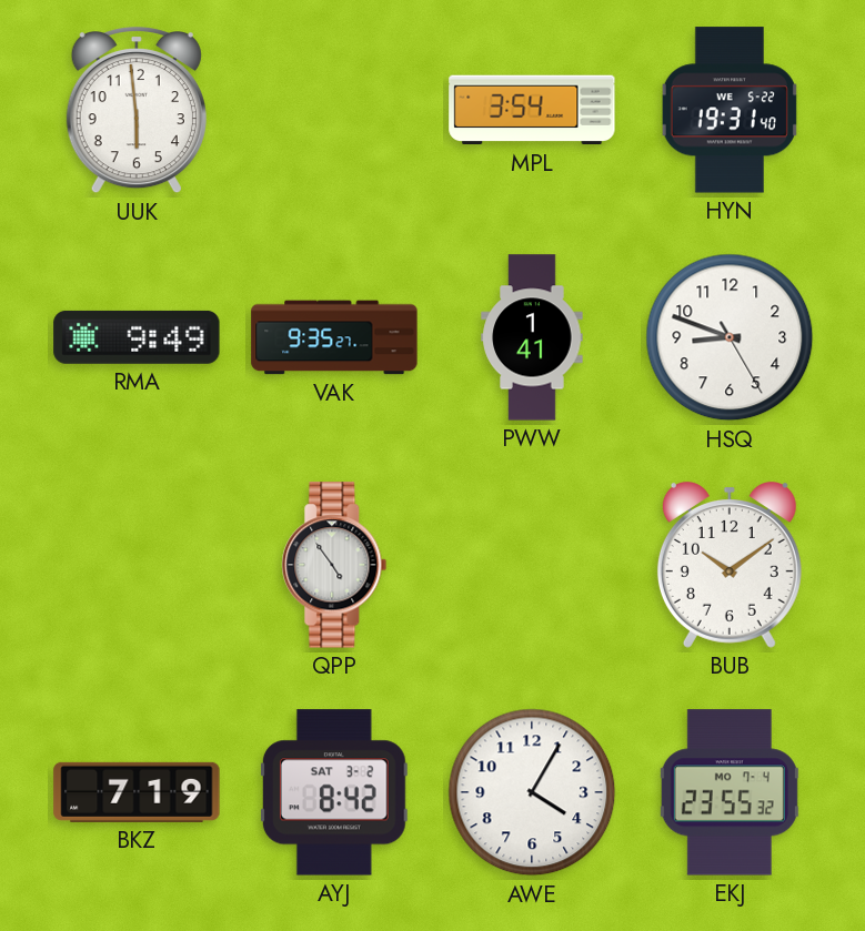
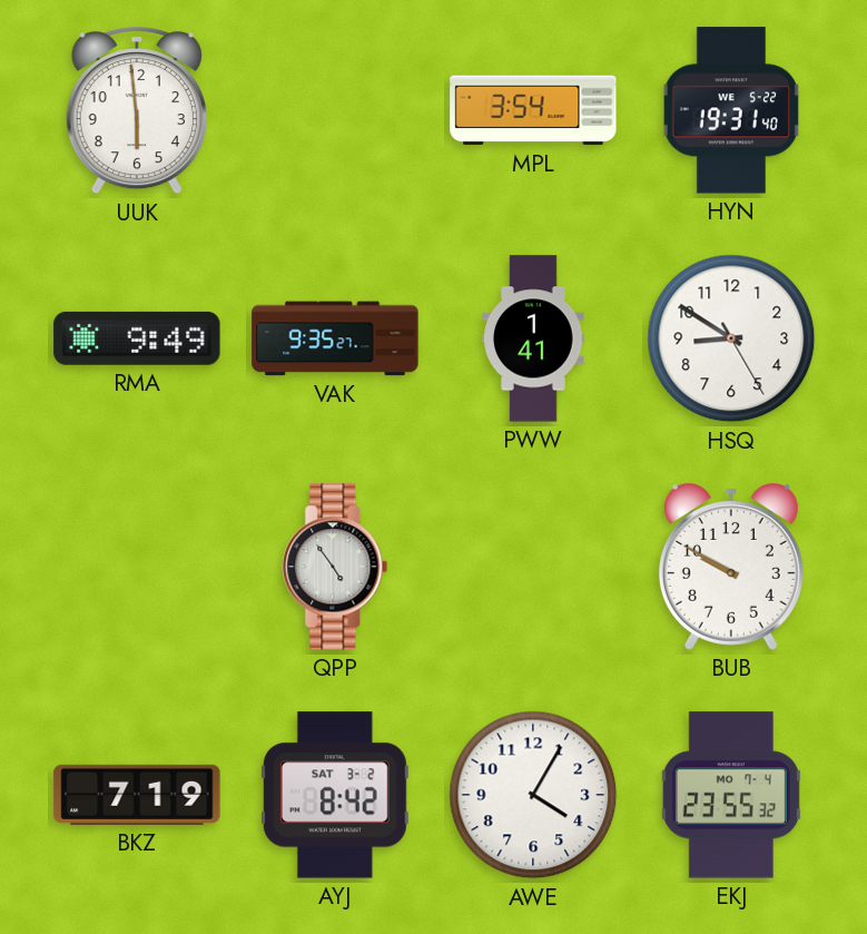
HSQ: 8:48 -> 8:50 (731, 338)
BUB: 10:09 -> 9:50 (731, 568)
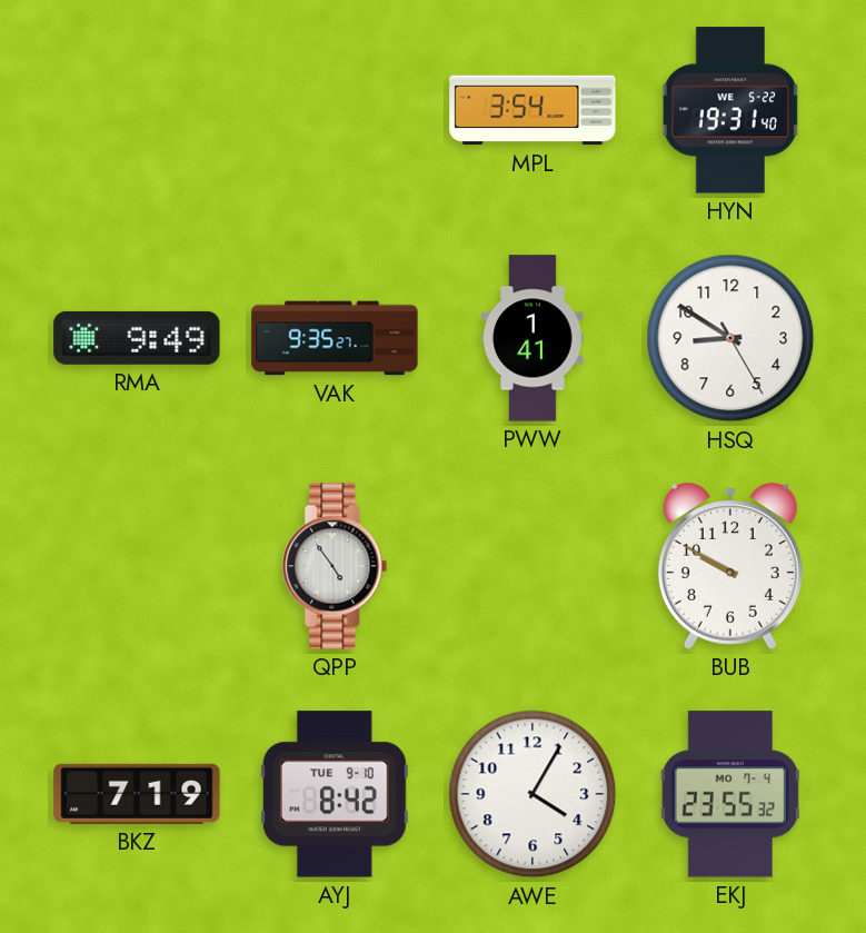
UUK: 5:59 -> none (137, 110)
AYJ date: SAT 3-2 -> TUE 9-10 (335, 794)
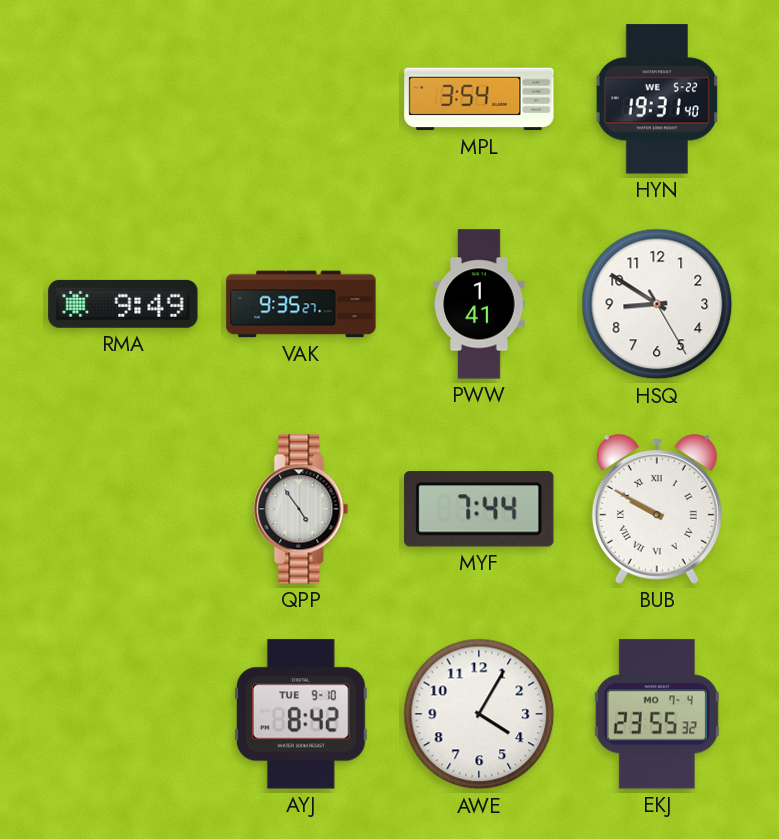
MYF: none -> 7:44 (479, 509)
BUB numerals: Arabic -> Roman (657, 510)
BKZ: 7:19 -> none (137, 794)
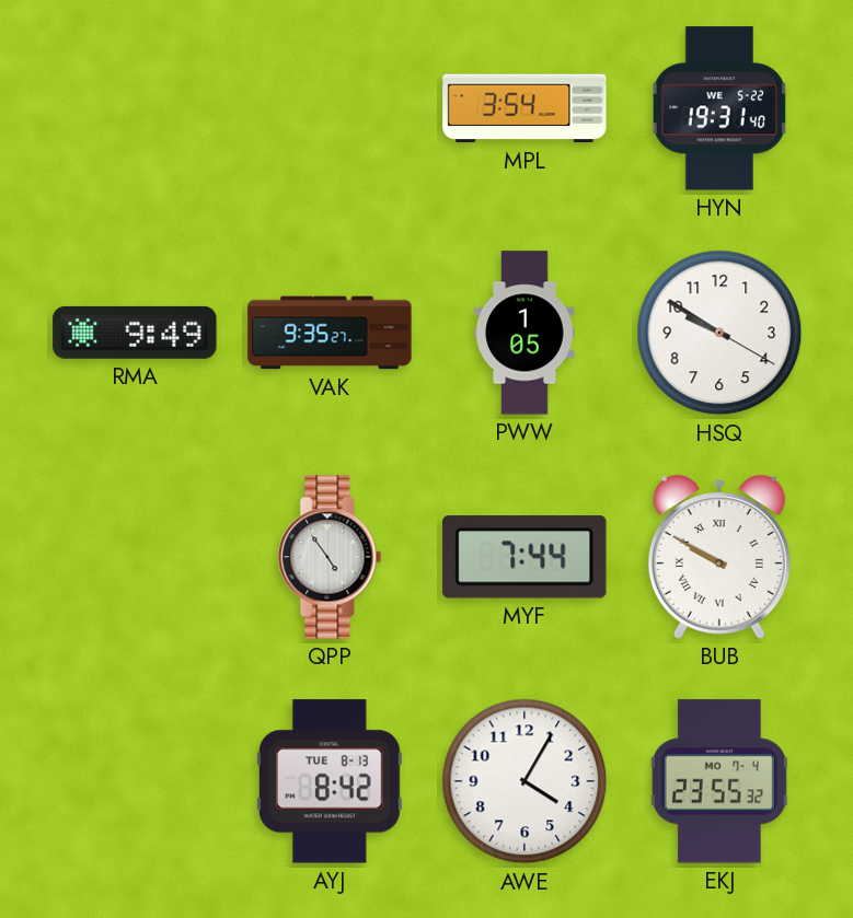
PWW: 1:41 -> 1:05 (525, 333)
HSQ: 8:50 -> 9:50 (719, 333)
AYJ date: TUE 9-10 -> TUE 8-13 (330, 781)
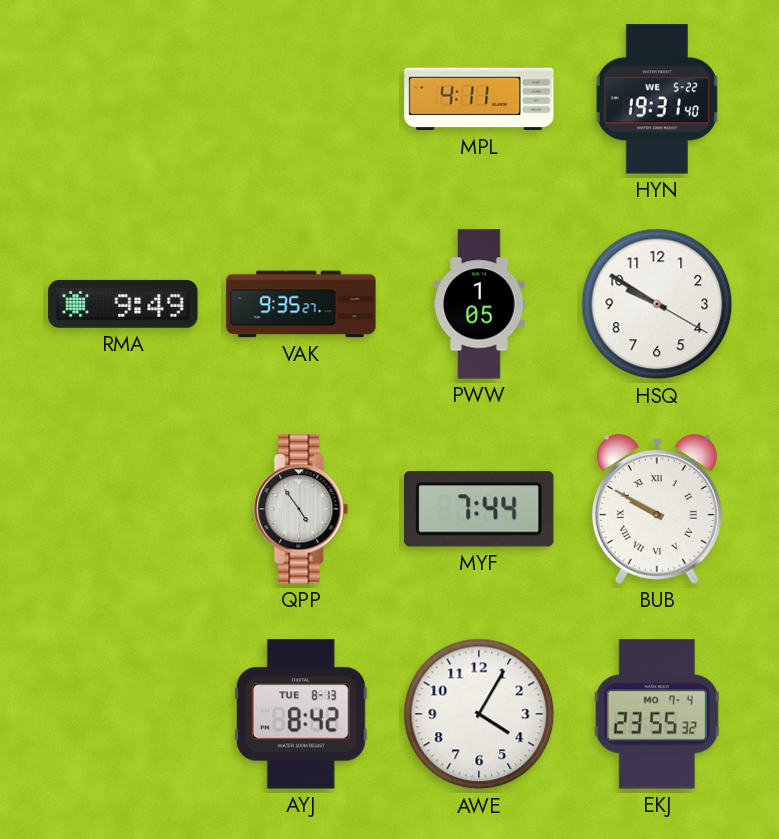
MPL: 3:54 -> 4:11 (479, 99)
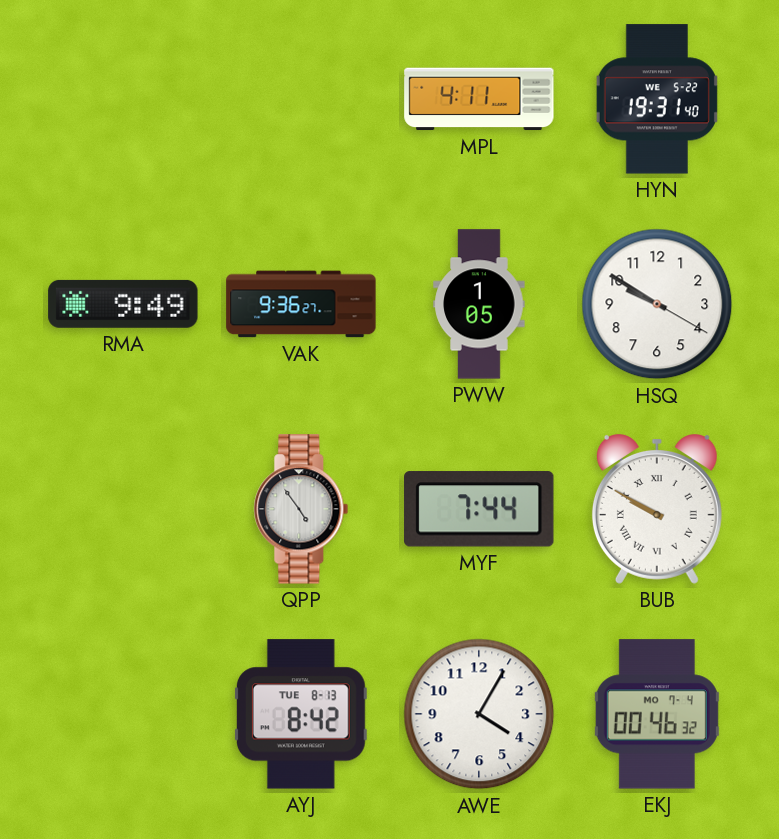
VAK: 9:35 -> 9:36 (301, 304)
EKJ: 23:55 -> 00:46 (657, 714)
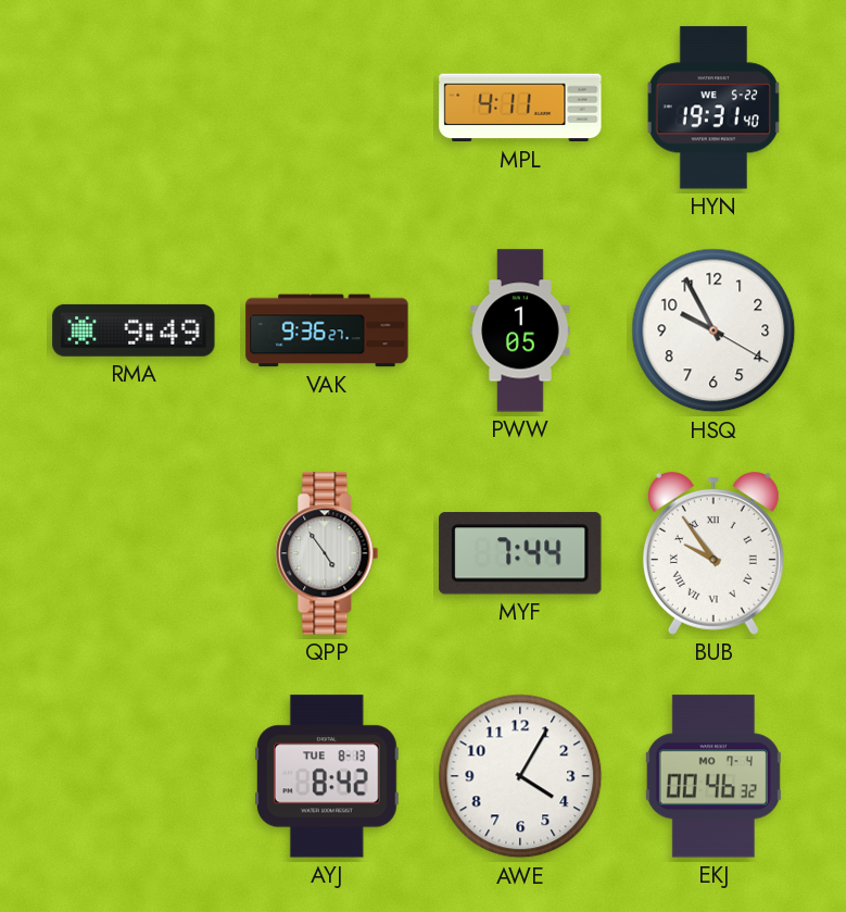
HSQ: 9:50 -> 9:55 (714, 330)
BUB: 9:50 -> 9:54 (714, 554)
